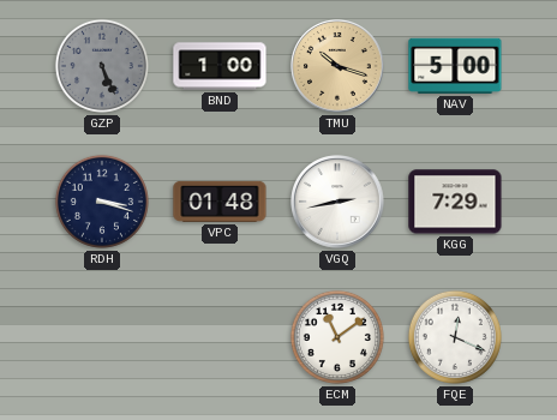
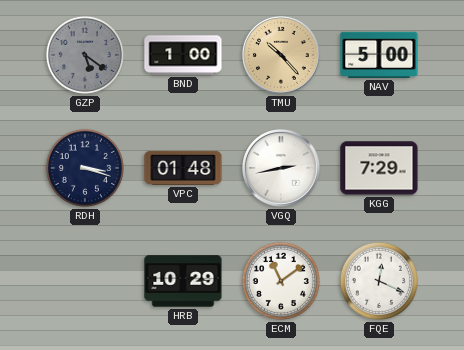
GZP: 5:26 -> 5:21 (85, 55)
TMU: 10:18 -> 10:23 (281, 55)
HRB: none -> 10:29 (183, 281)
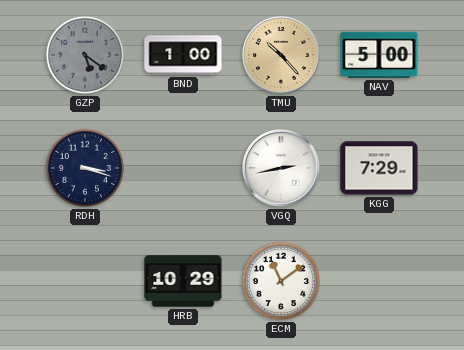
VPC: 01:48 -> none (183, 168)
FQE: 12:19 -> none (379, 281)
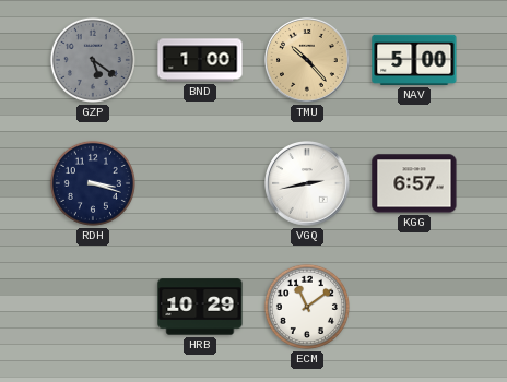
KGG: 7:29 -> 6:57 (414, 183)
